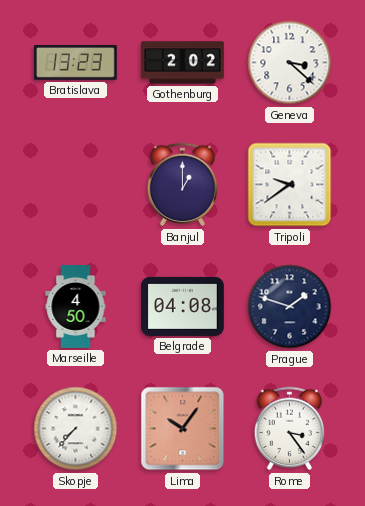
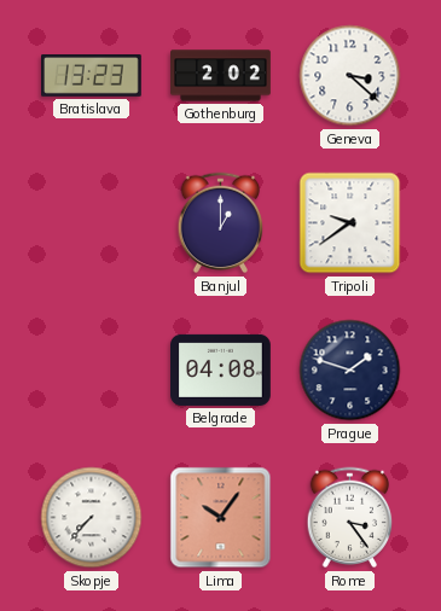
Marseille: 4:50 -> none (76, 307)
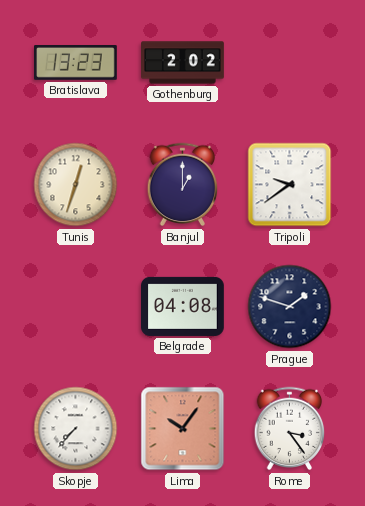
Geneva: 3:22 -> none (350, 76)
Tunis: none -> 12:33 (76, 185)
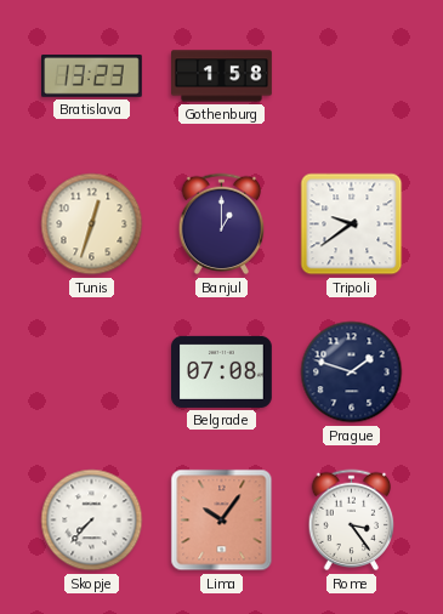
Gothenburg: 2:02 -> 1:58 (222, 76)
Belgrade: 04:08 -> 07:08 (222, 371)
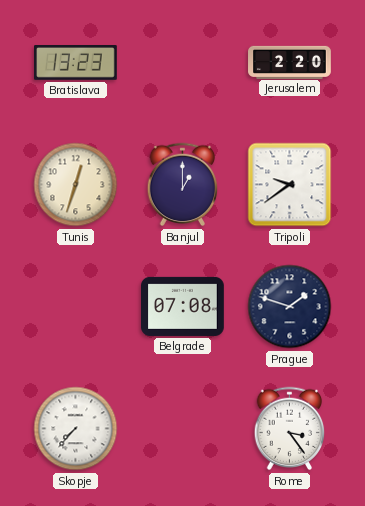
Gothenburg: 1:58 -> none (222, 76)
Jerusalem: none -> 2:20 (290, 62)
Lima: 10:06 -> none (222, 521)
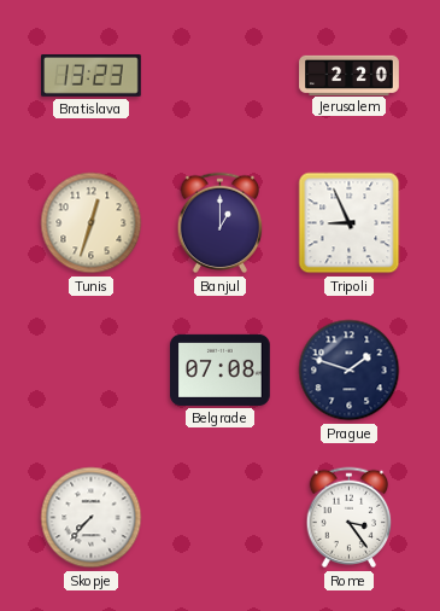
Tripoli: 9:39 -> 8:56 (350, 223)
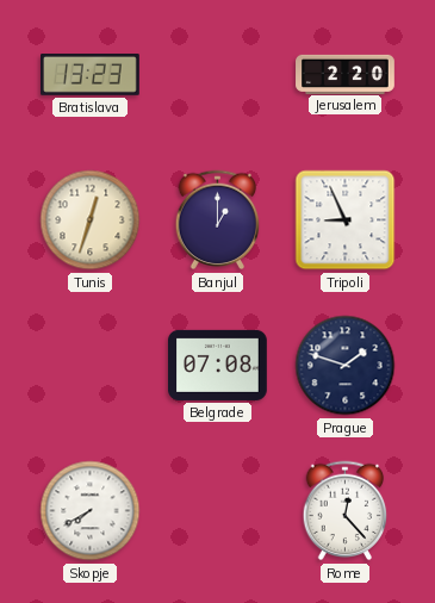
Skopje: 7:37 -> 7:40 (91, 511)
Rome: 3:24 -> 12:23 (346, 511)
